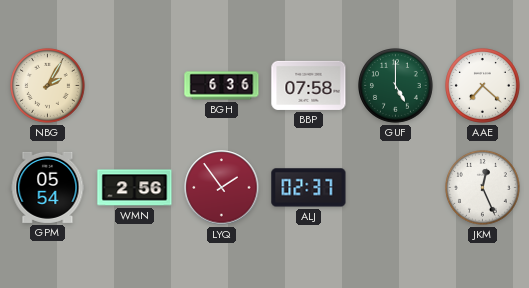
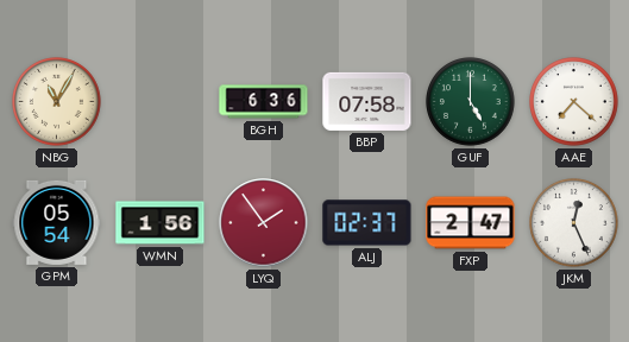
NBG: 2:05 -> 11:05 (57, 102)
WMN: 2:56 -> 1:56 (161, 223)
FXP: none -> 2:47 (471, 223)
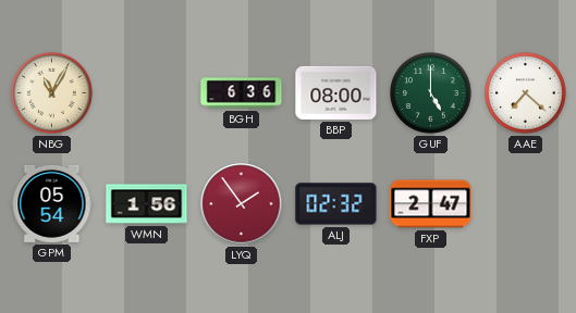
BBP: 07:58 -> 08:00 (336, 92)
ALJ: 02:37 -> 02:32 (336, 204)
JKM: 12:26 -> none (574, 223)
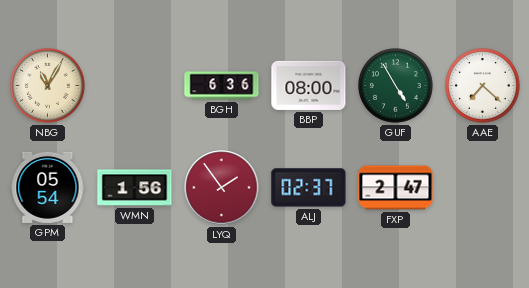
GUF: 5:00 -> 4:55 (396, 86)
ALJ: 02:32 -> 02:37 (309, 188)
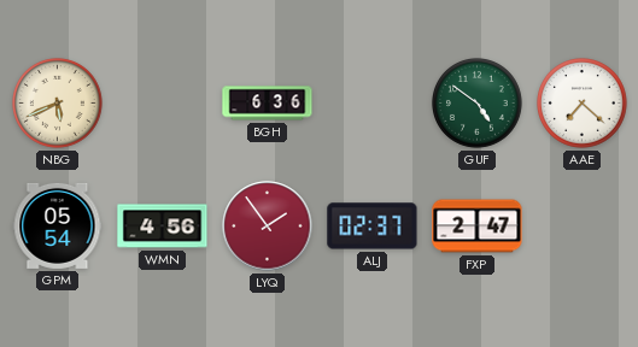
NBG: 11:05 -> 5:41 (58, 104)
BBP: 08:00 -> none (309, 85)
GUF: 4:55 -> 4:51 (478, 104)
WMN: 1:56 -> 4:56 (163, 227)
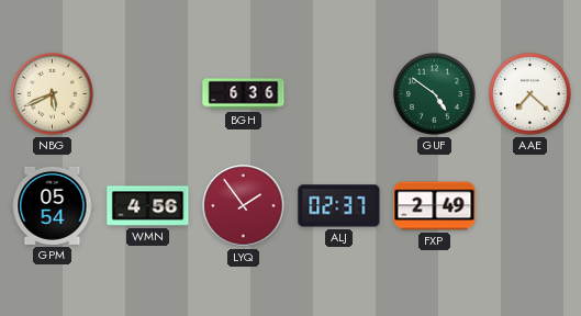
FXP: 2:47 -> 2:49 (435, 206)
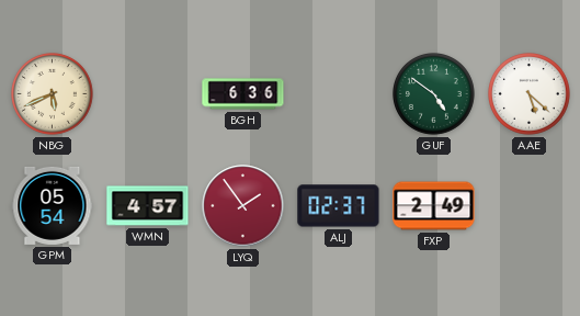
AAE: 7:22 -> 5:22 (530, 94)
WMN: 4:56 -> 4:57 (148, 206)
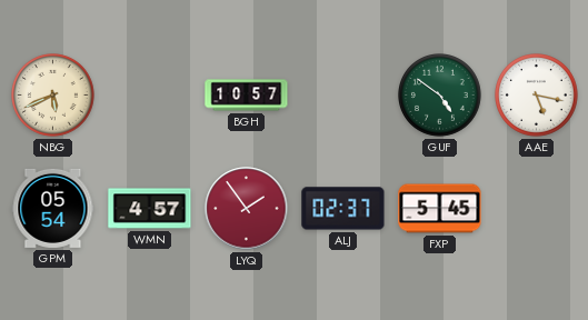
BGH: 6:36 -> 10:57 (247, 96)
AAE: 5:22 -> 5:17 (537, 96)
FXP: 2:49 -> 5:45 (440, 209)
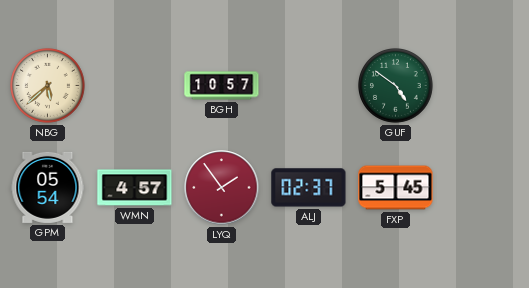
NBG: 5:41 -> 5:38 (48, 86)
AAE: 5:17 -> none (537, 96)
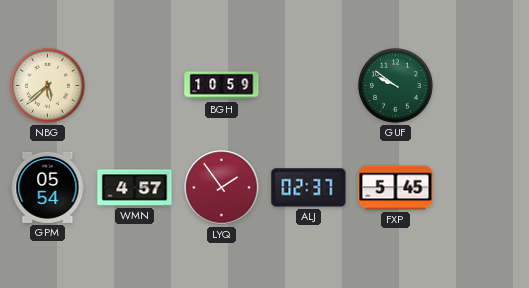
BGH: 10:57 -> 10:59 (222, 86)
GUF: 4:51 -> 9:51 (396, 86)
